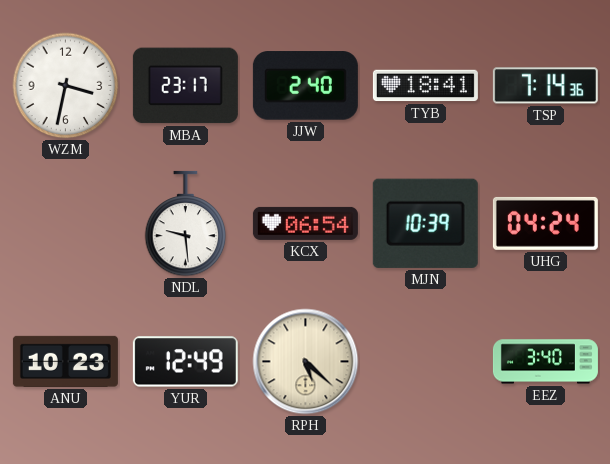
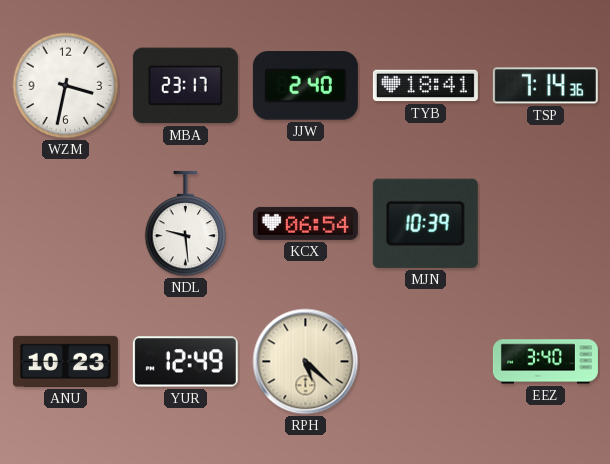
UHG: 04:24 -> none (545, 223)
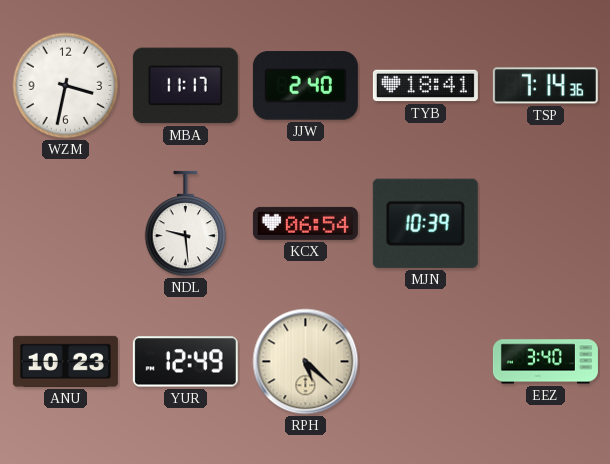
MBA: 23:17 -> 11:17 (185, 86)
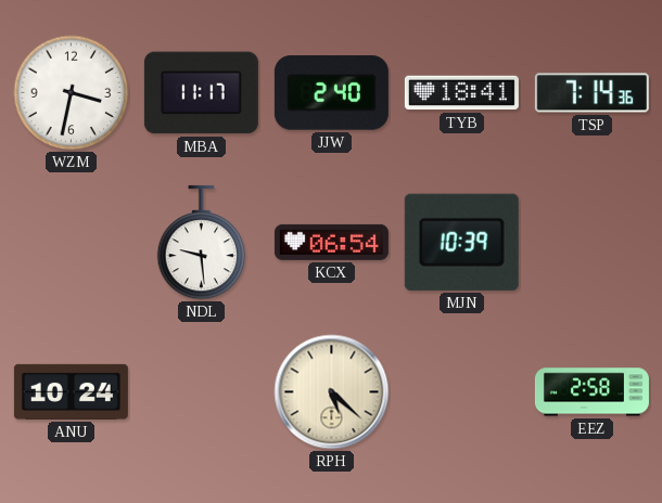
ANU: 10:23 -> 10:24 (71, 391)
YUR: 12:49 -> none (185, 362)
EEZ: 3:40 -> 2:58 (591, 392)
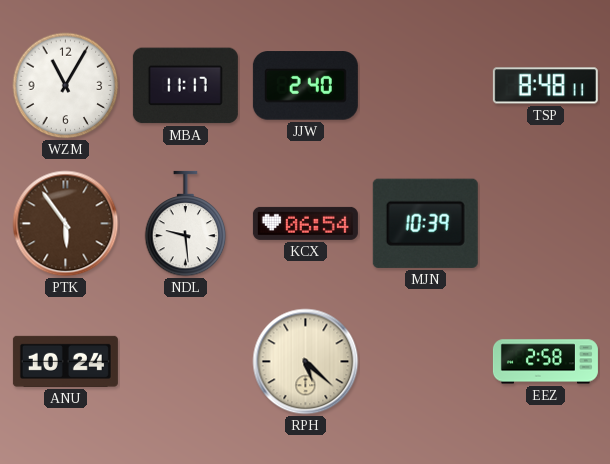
WZM: 3:32 -> 11:05 (66, 86)
TYB: 18:41 -> none (461, 93)
TSP: 7:14 -> 8:48 (545, 86)
PTK: none -> 5:54 (66, 224)
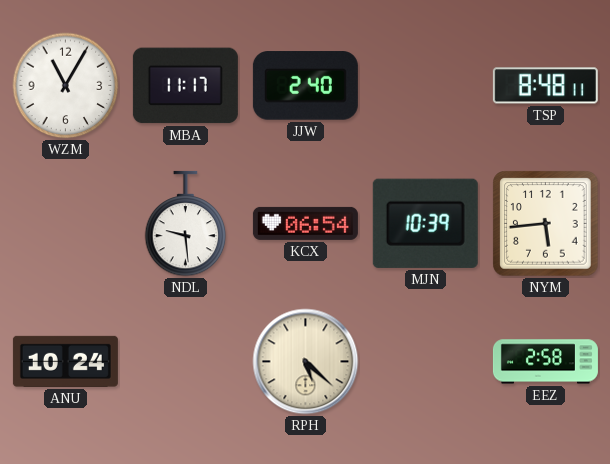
PTK: 5:54 -> none (66, 224)
NYM: none -> 5:44 (546, 224)
